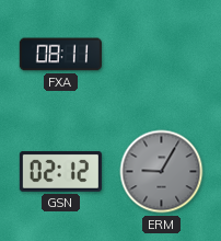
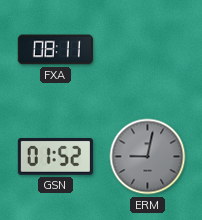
GSN: 02:12 -> 01:52 (55, 157)
ERM: 9:05 -> 9:02 (148, 157)
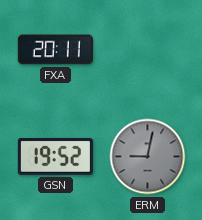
FXA: 08:11 -> 20:11 (55, 50)
GSN: 01:52 -> 19:52 (55, 157)
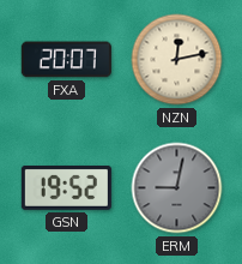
FXA: 20:11 -> 20:07 (66, 60)
NZN: none -> 12:13 (177, 60)
